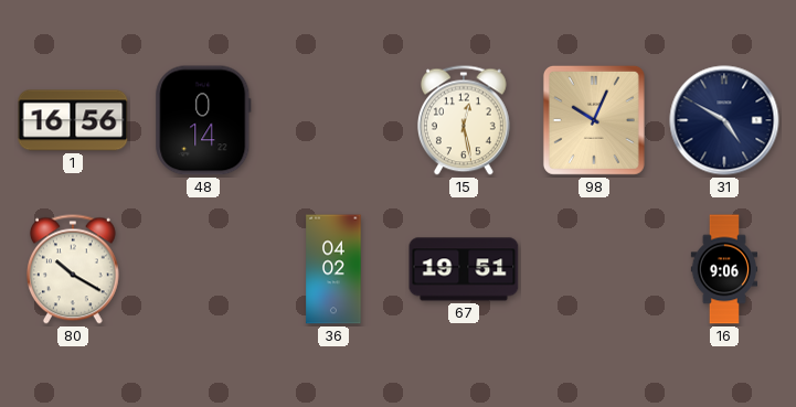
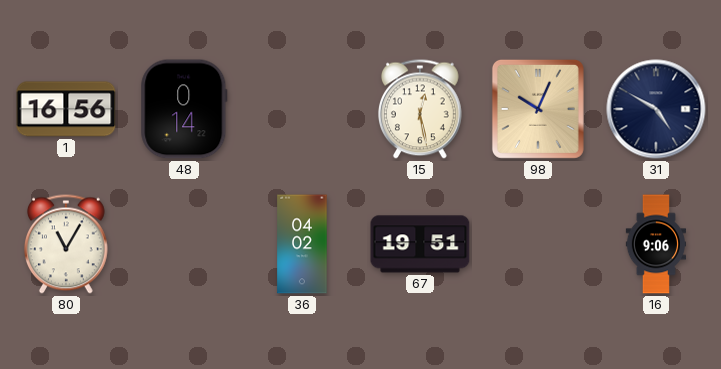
80: 10:20 -> 11:05 (66, 244)
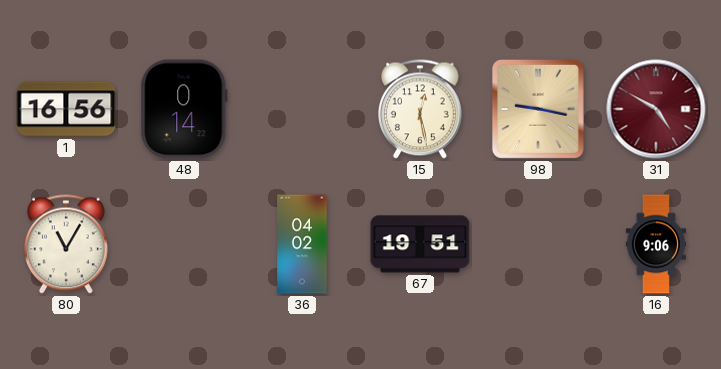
98: 10:04 -> 9:17 (538, 109)
31 dial: navy -> burgundy (656, 109)
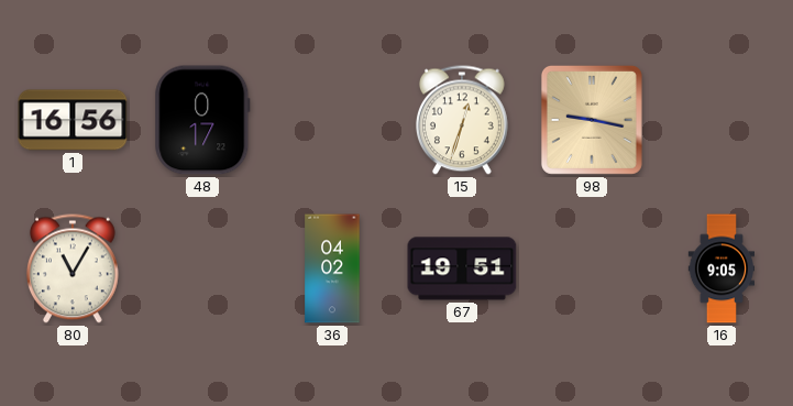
48: 0:14 -> 0:17 (202, 120)
15: 12:28 -> 12:33 (462, 120)
31: 4:50 -> none (656, 109)
16: 9:06 -> 9:05 (720, 268)
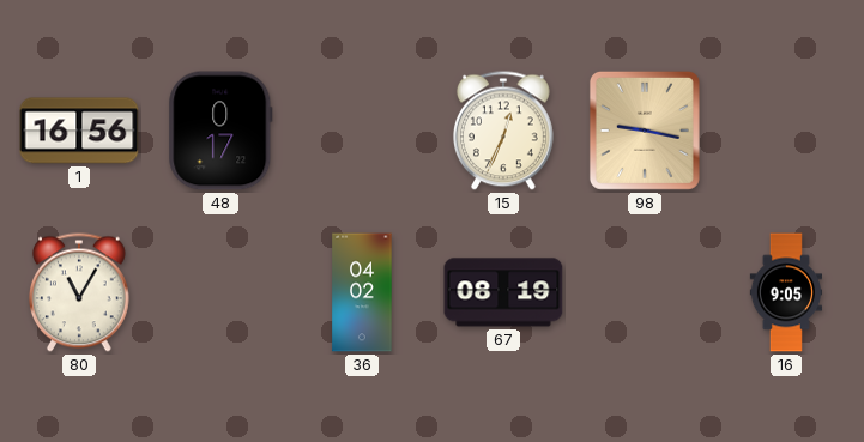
15: 12:33 -> 12:34 (503, 131)
67: 19:51 -> 08:19 (503, 292)
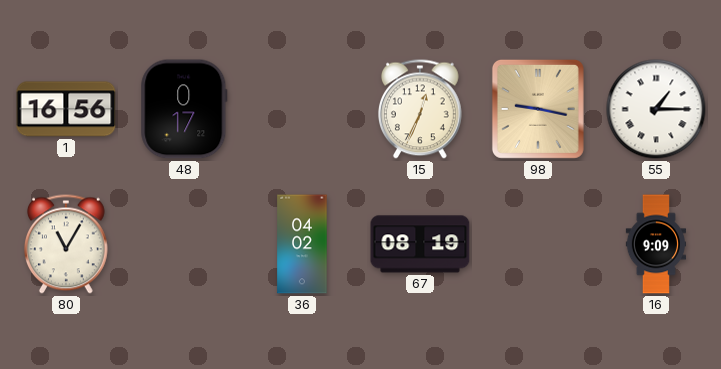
55: none -> 1:15 (656, 109)
16: 9:05 -> 9:09 (655, 244)
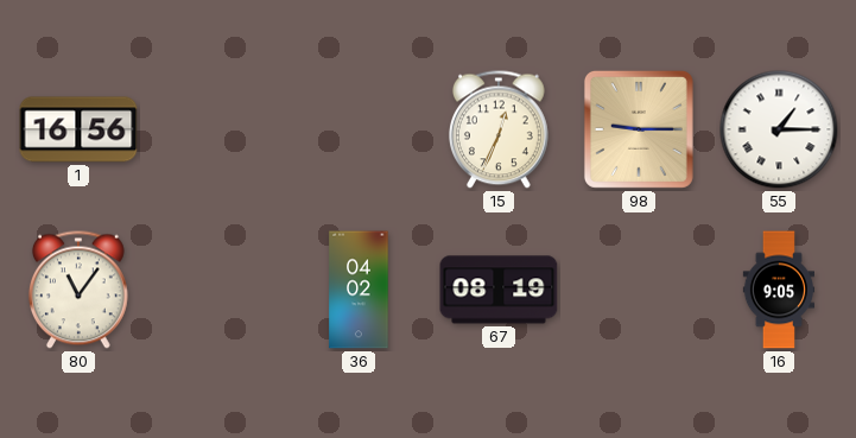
48: 0:17 -> none (184, 109)
98: 9:17 -> 9:15 (639, 129)
80: 11:05 -> 11:06 (78, 290)
16: 9:09 -> 9:05 (778, 290)
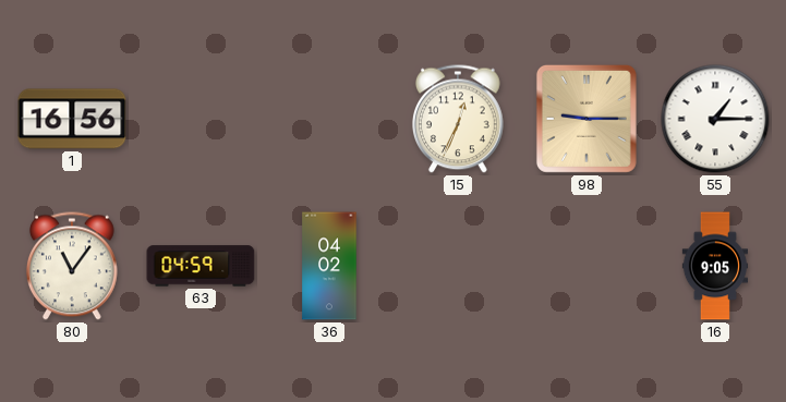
63: none -> 04:59 (201, 266)
67: 08:19 -> none (499, 290)
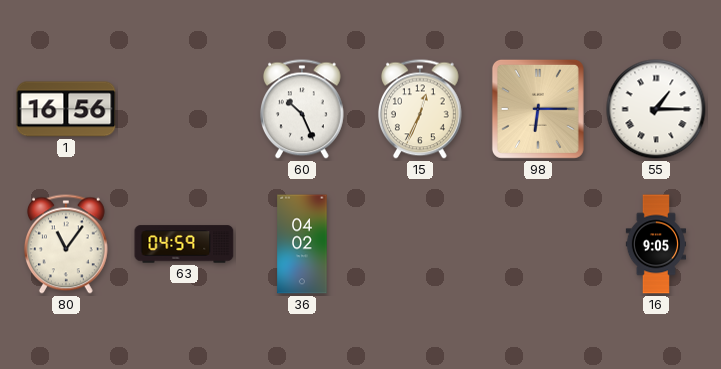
60: none -> 10:26 (302, 109)
98: 9:15 -> 6:15 (538, 109)
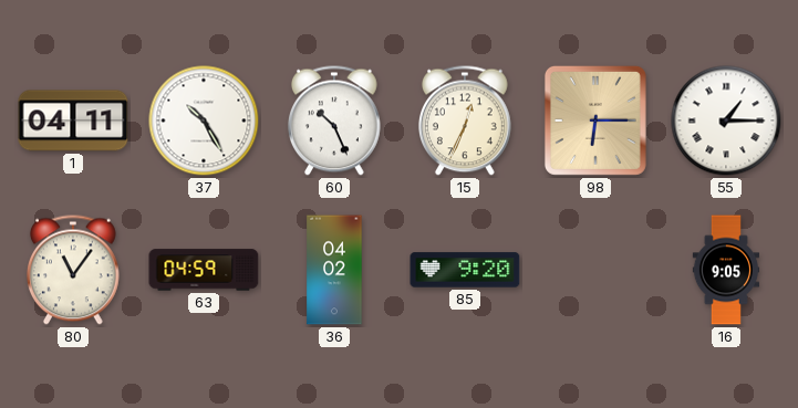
1: 16:56 -> 04:11 (73, 121)
37: none -> 10:25 (204, 121)
85: none -> 9:20 (465, 270)
